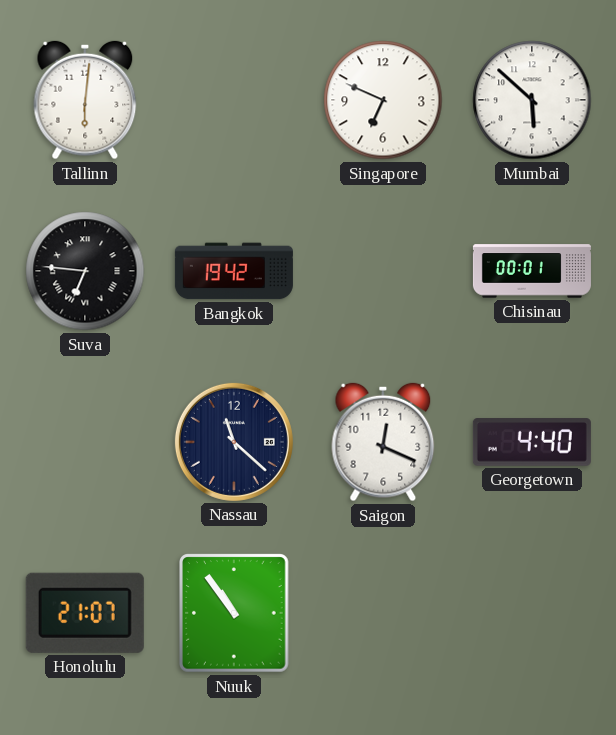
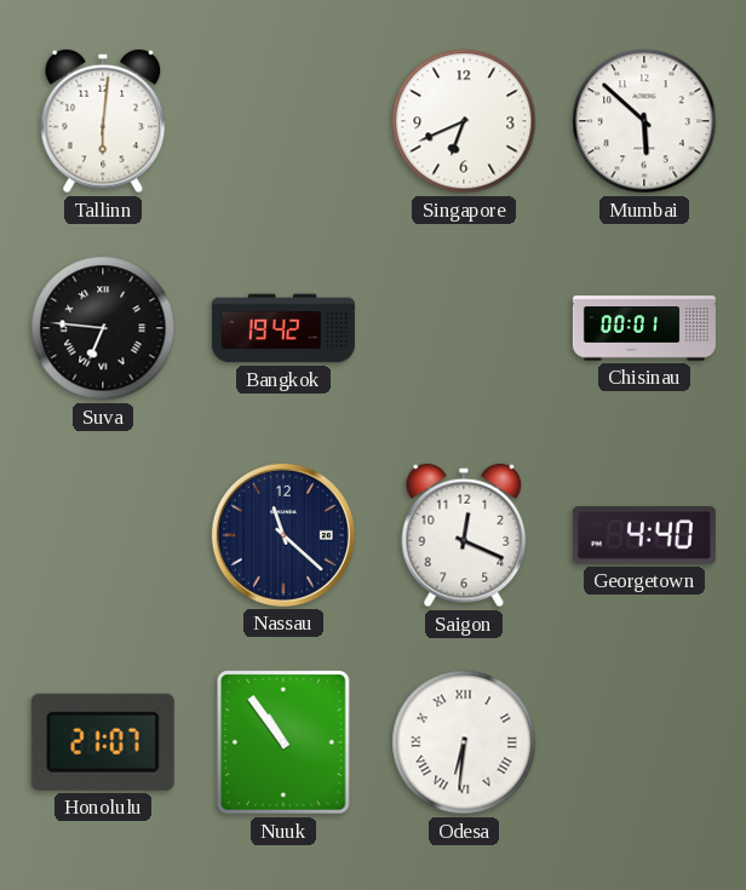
Singapore: 6:49 -> 6:41 (464, 121)
Odesa: none -> 6:31 (464, 742)
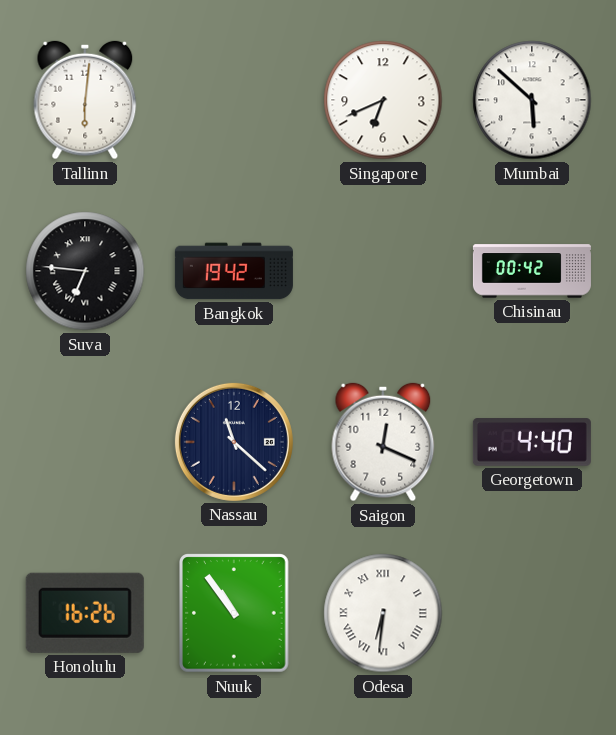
Chisinau: 00:01 -> 00:42 (532, 271)
Honolulu: 21:07 -> 16:26 (85, 613)
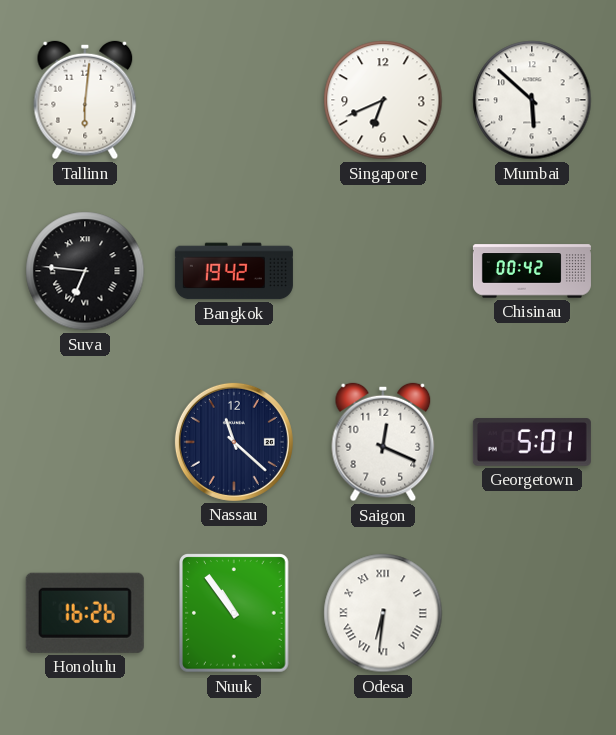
Georgetown: 4:40 -> 5:01 (532, 442)
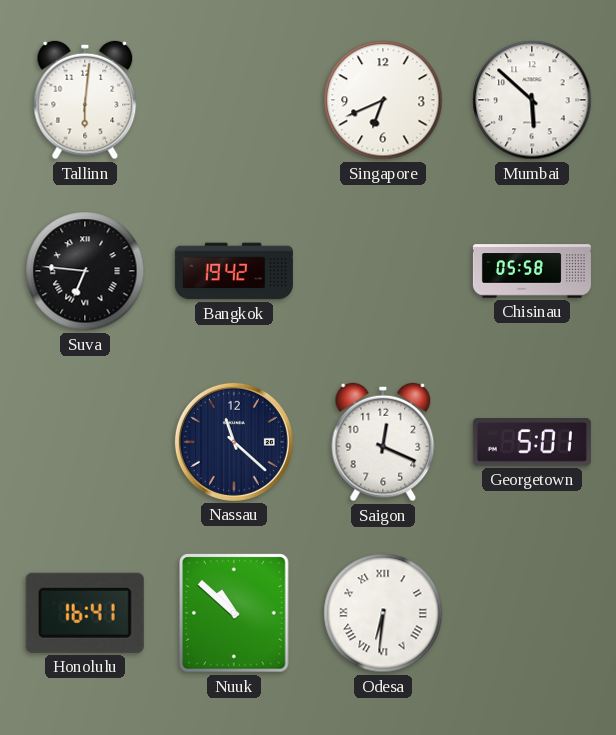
Chisinau: 00:42 -> 05:58 (532, 271)
Honolulu: 16:26 -> 16:41 (85, 613)
Nuuk: 10:54 -> 10:52 (234, 613)
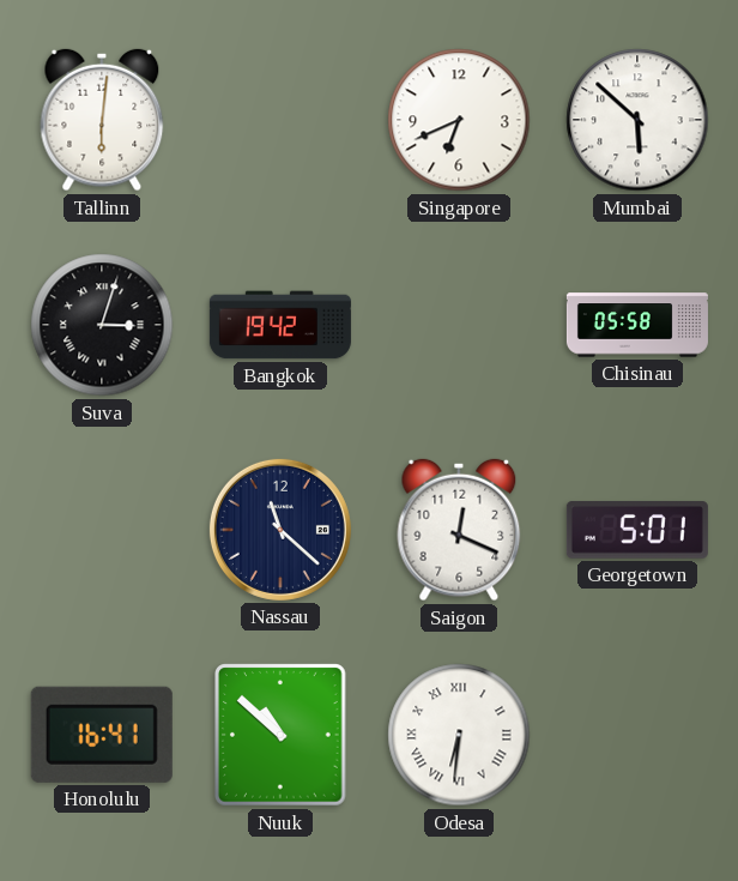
Suva: 6:46 -> 3:03 (102, 325)
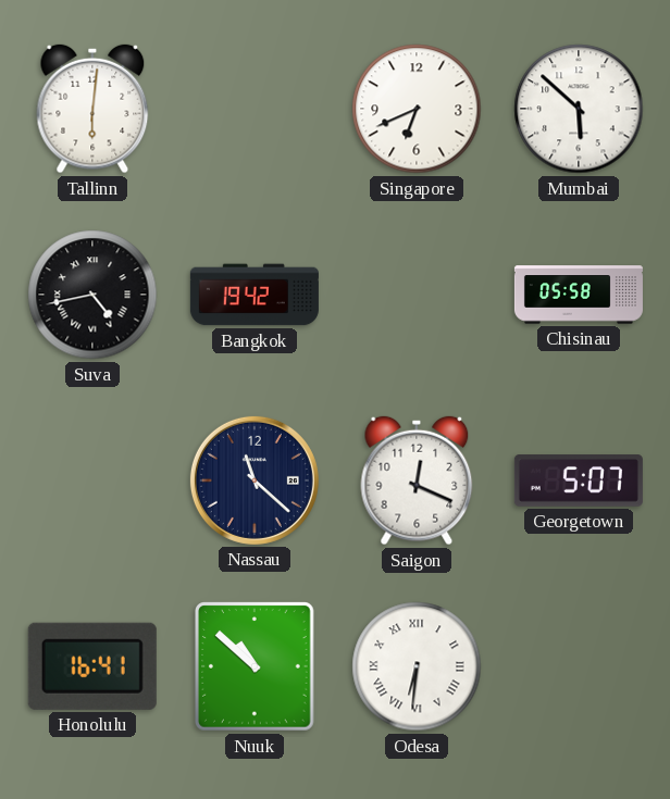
Suva: 3:03 -> 4:43 (92, 295)
Georgetown: 5:01 -> 5:07 (579, 480)
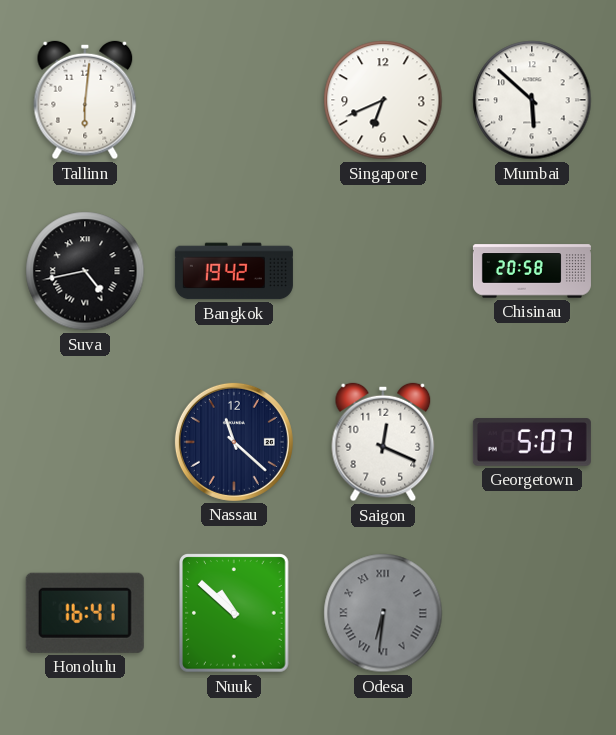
Chisinau: 05:58 -> 20:58 (532, 271)
Odesa dial: white -> grey (383, 613)
